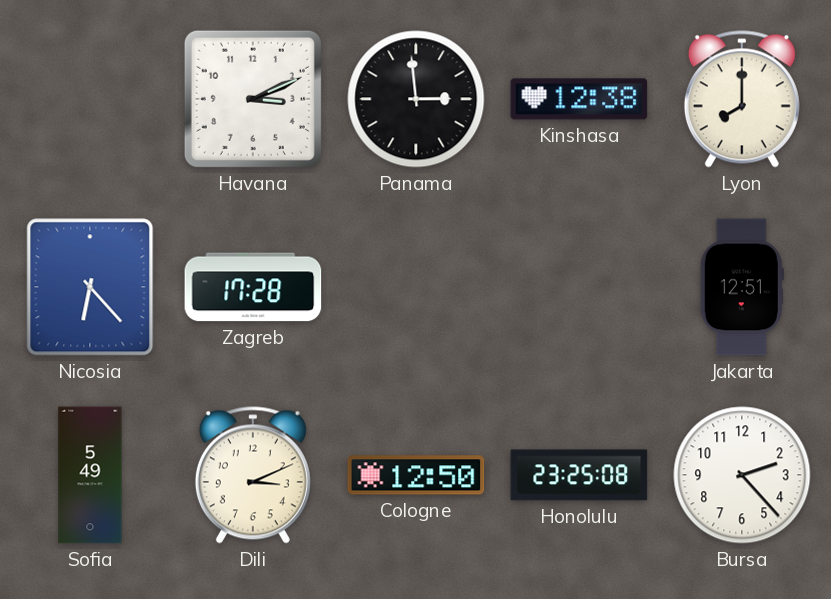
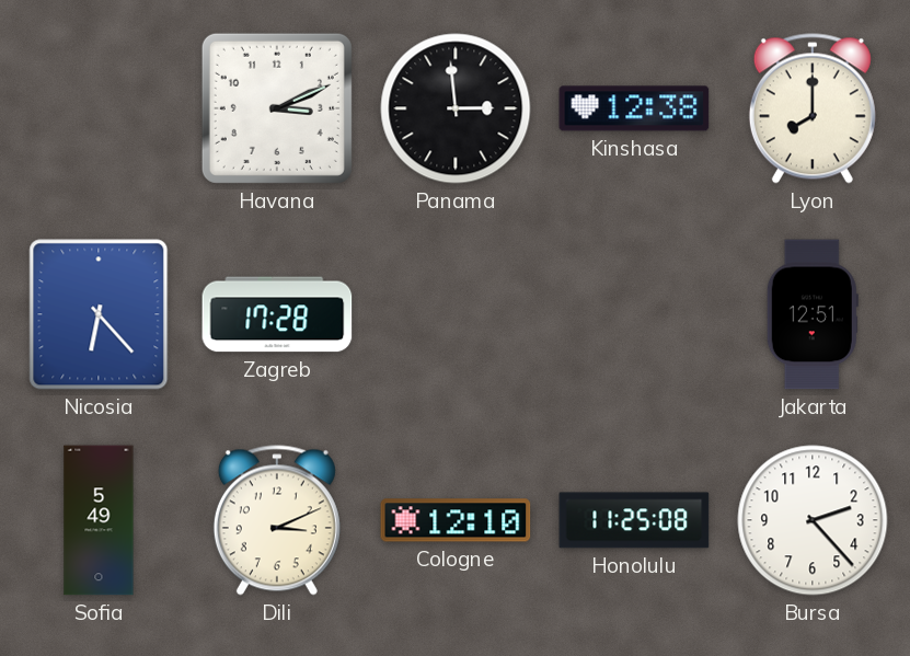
Cologne: 12:50 -> 12:10 (456, 520)
Honolulu: 23:25 -> 11:25 (634, 520)
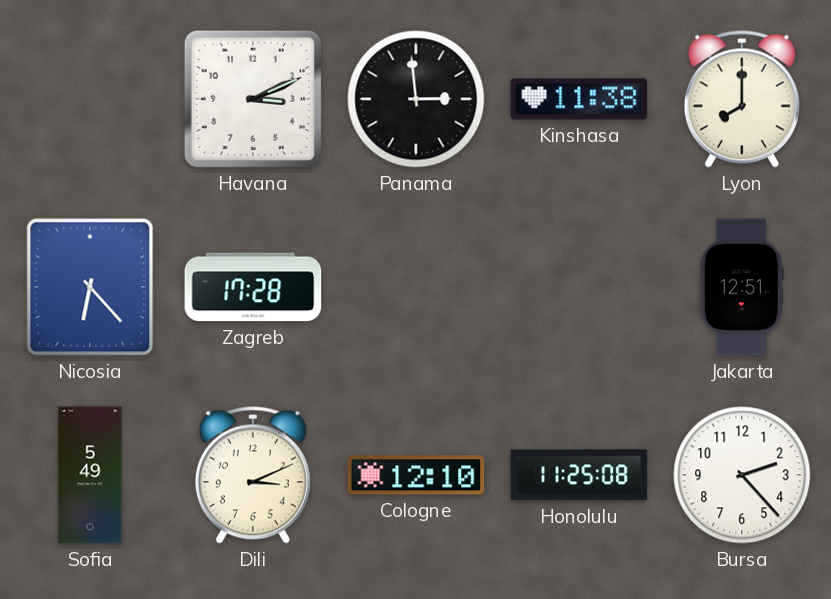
Kinshasa: 12:38 -> 11:38 (579, 99)
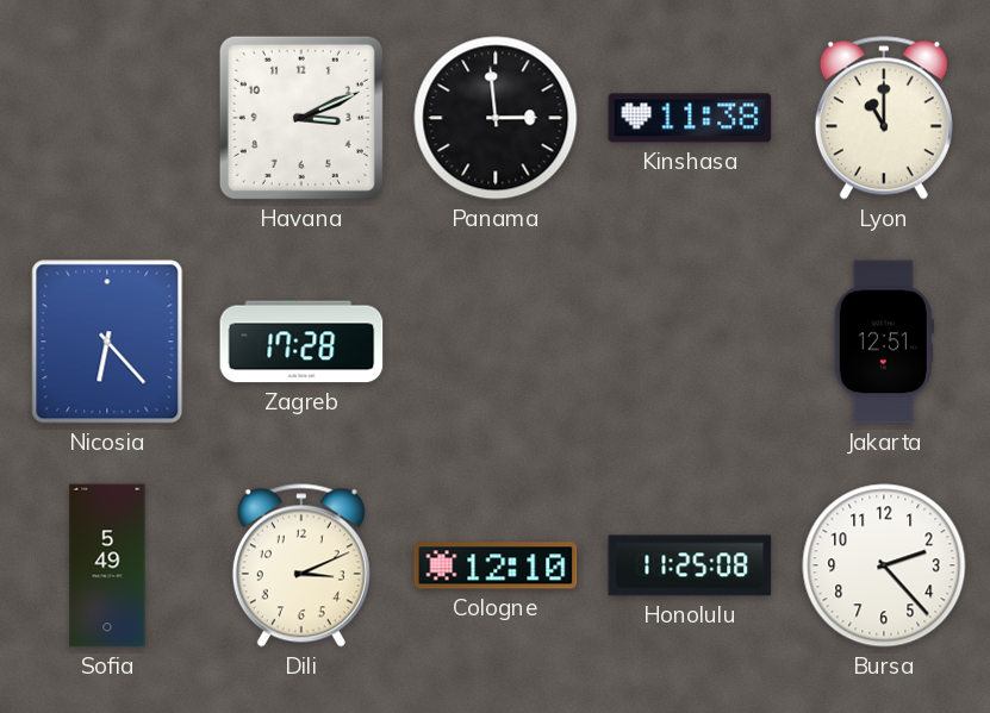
Lyon: 8:00 -> 11:00 (884, 118)
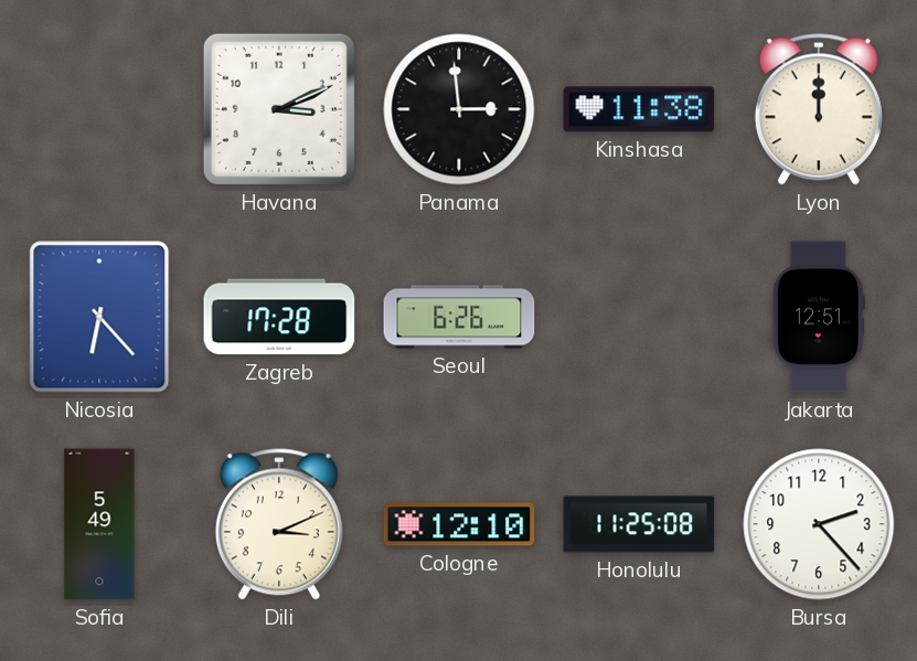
Lyon: 11:00 -> 12:00 (819, 109)
Seoul: none -> 6:26 (459, 317)
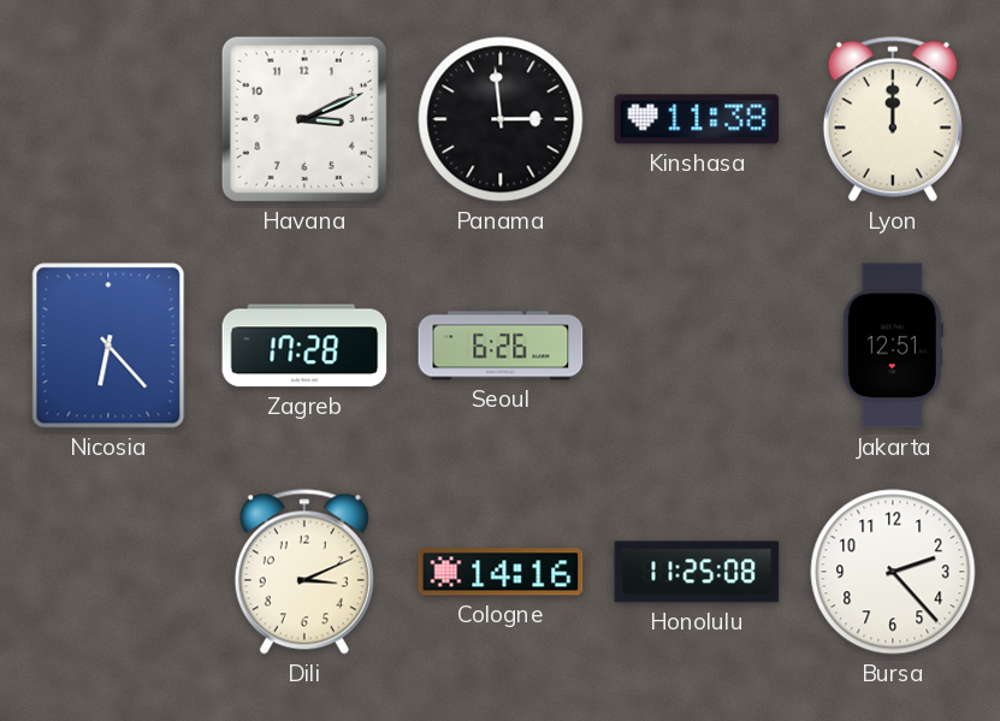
Sofia: 5:49 -> none (99, 524)
Cologne: 12:10 -> 14:16 (501, 572)
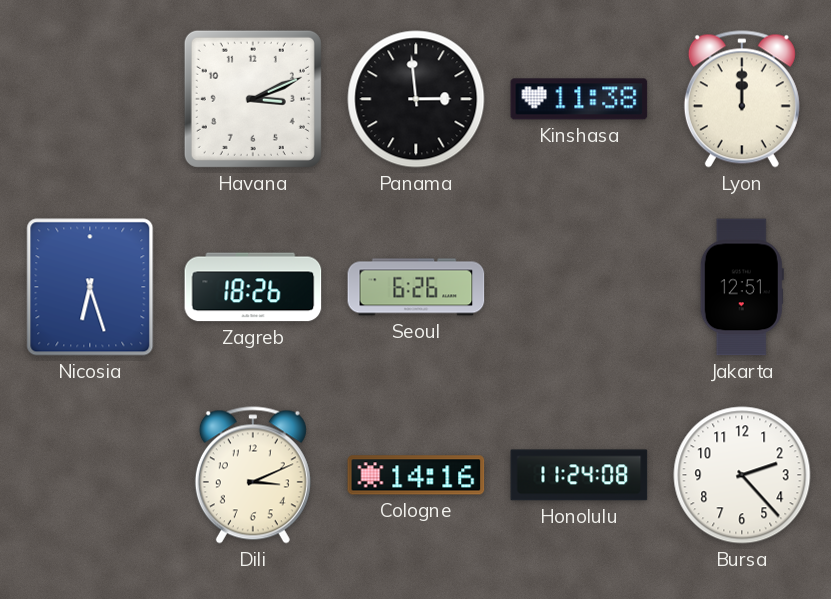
Nicosia: 6:23 -> 6:27 (90, 287)
Zagreb: 17:28 -> 18:26 (253, 287)
Honolulu: 11:25 -> 11:24 (579, 475)
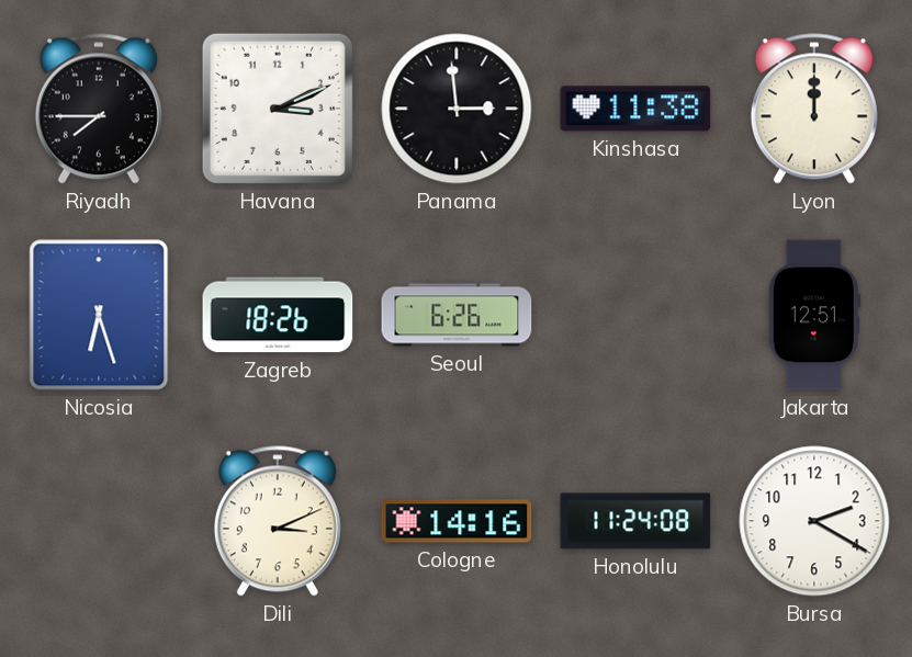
Riyadh: none -> 7:45 (99, 109)
Bursa: 2:23 -> 2:20 (814, 521)
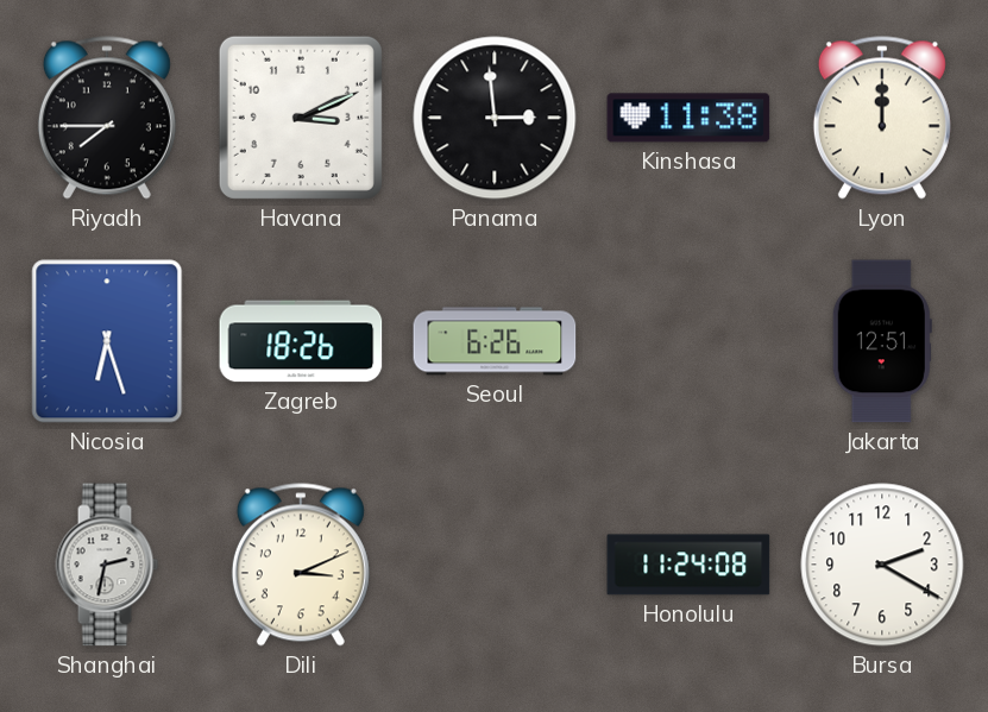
Shanghai: none -> 2:32 (107, 565)
Cologne: 14:16 -> none (457, 521)
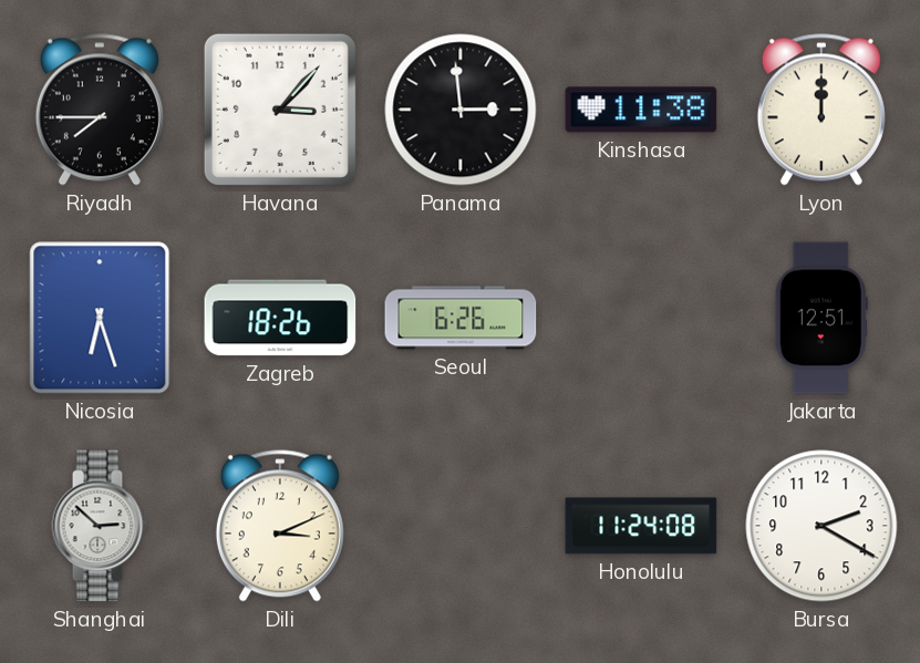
Havana: 3:11 -> 3:07 (280, 110)
Shanghai: 2:32 -> 2:52 (100, 526)
